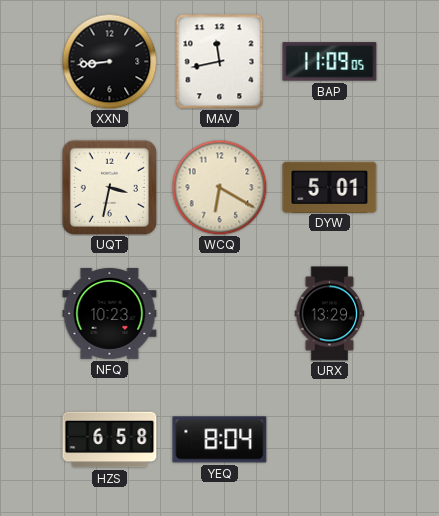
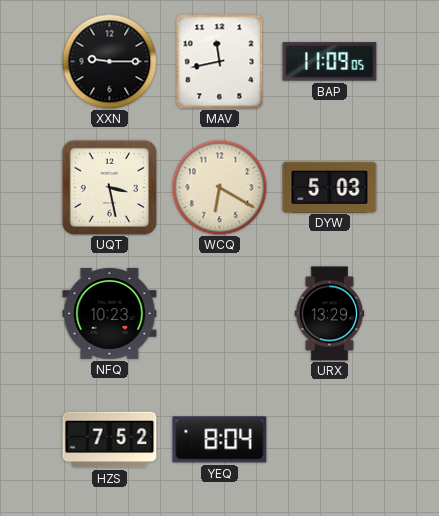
XXN: 8:44 -> 9:15 (109, 61)
UQT: 3:32 -> 3:28 (109, 187)
DYW: 5:01 -> 5:03 (330, 187)
HZS: 6:58 -> 7:52 (110, 440)
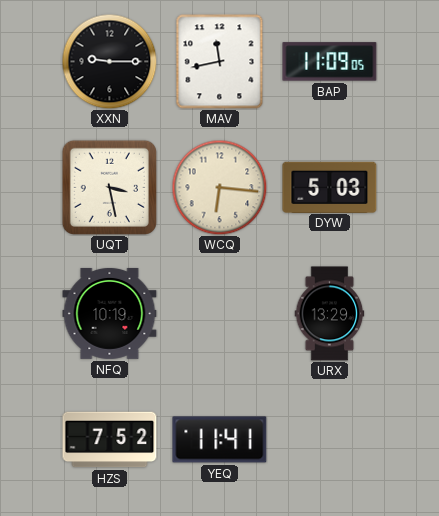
WCQ: 6:20 -> 6:16 (219, 187)
NFQ: 10:23 -> 10:19 (110, 313)
YEQ: 8:04 -> 11:41 (220, 440)
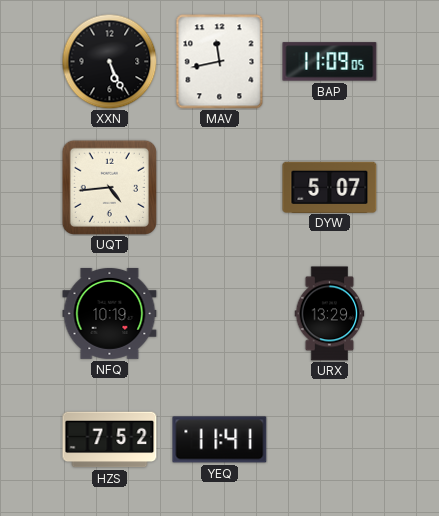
XXN: 9:15 -> 5:26 (109, 61)
UQT: 3:28 -> 4:44 (109, 187)
WCQ: 6:16 -> none (219, 187)
DYW: 5:03 -> 5:07 (330, 187)
